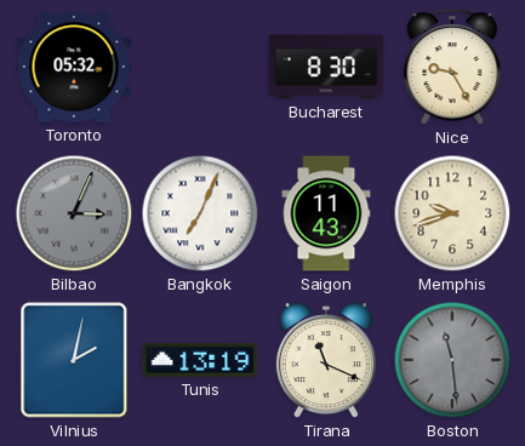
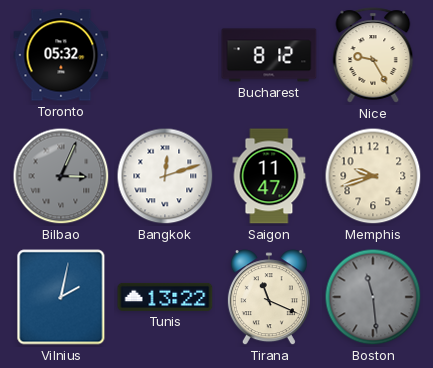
Bucharest: 8:30 -> 8:12 (269, 55)
Bangkok: 7:04 -> 12:12 (165, 176)
Saigon: 11:43 -> 11:47 (269, 176)
Tunis: 13:19 -> 13:22 (165, 297)
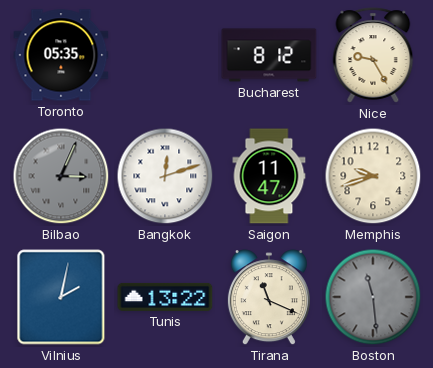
Toronto: 05:32 -> 05:35 (61, 55)
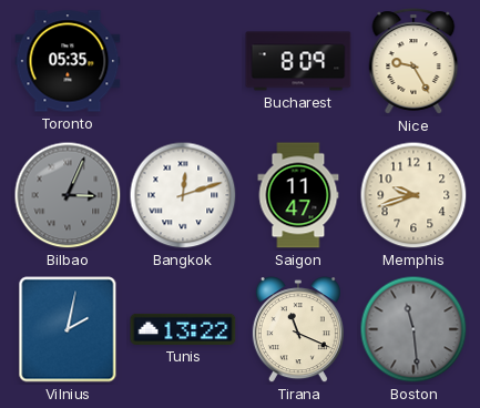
Bucharest: 8:12 -> 8:09 (298, 61)
